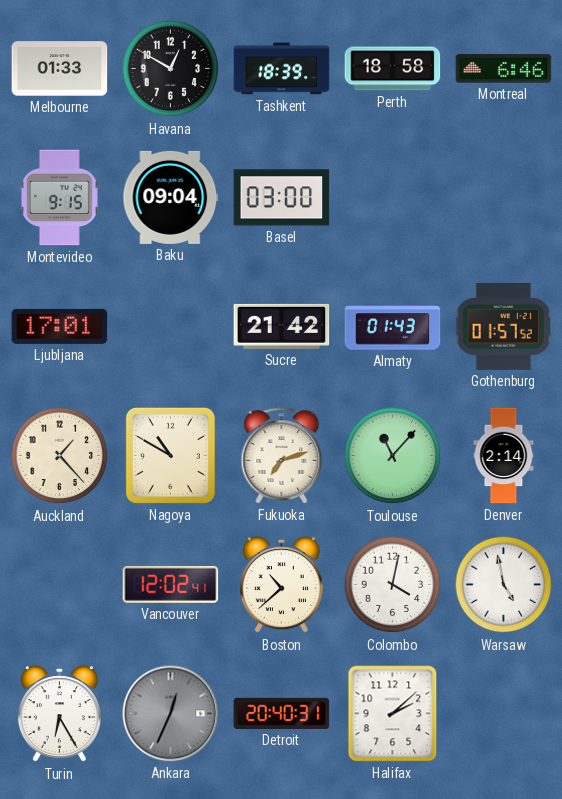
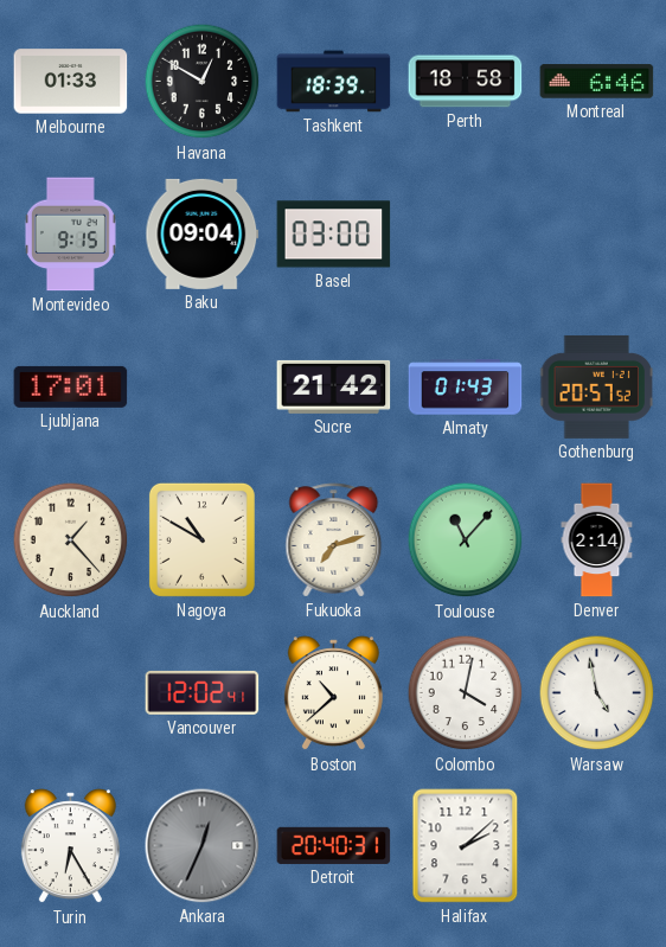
Gothenburg: 01:57 -> 20:57 (596, 386)
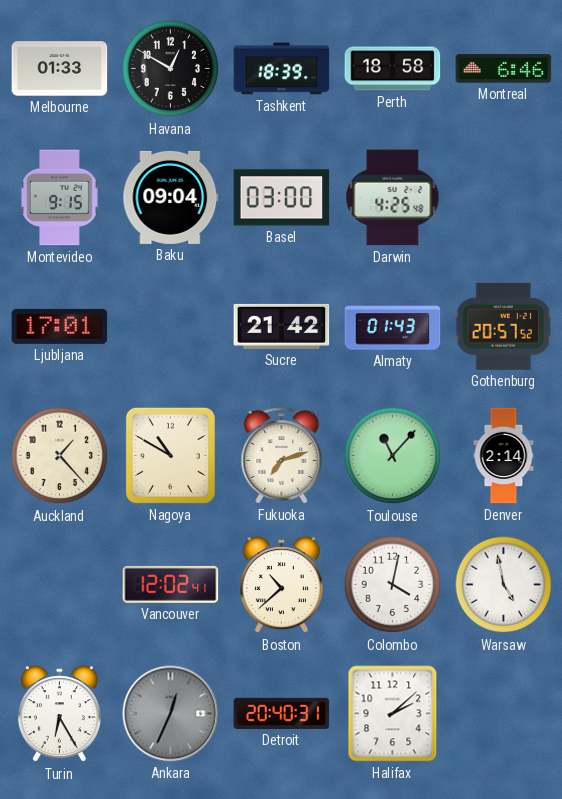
Darwin: none -> 4:25 (393, 198)
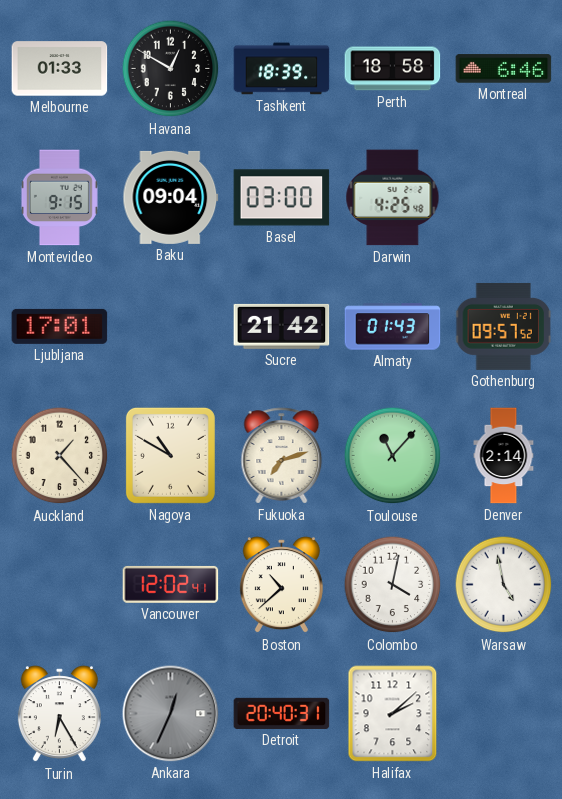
Gothenburg: 20:57 -> 09:57 (503, 326)
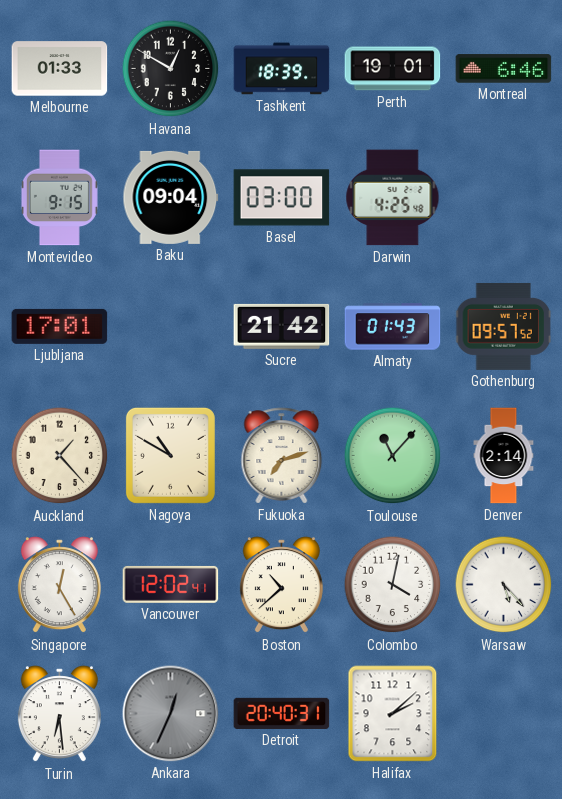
Perth: 18:58 -> 19:01 (393, 69)
Singapore: none -> 12:25 (59, 585)
Warsaw: 4:58 -> 5:23 (504, 585)
Turin: 6:25 -> 6:29 (59, 714)
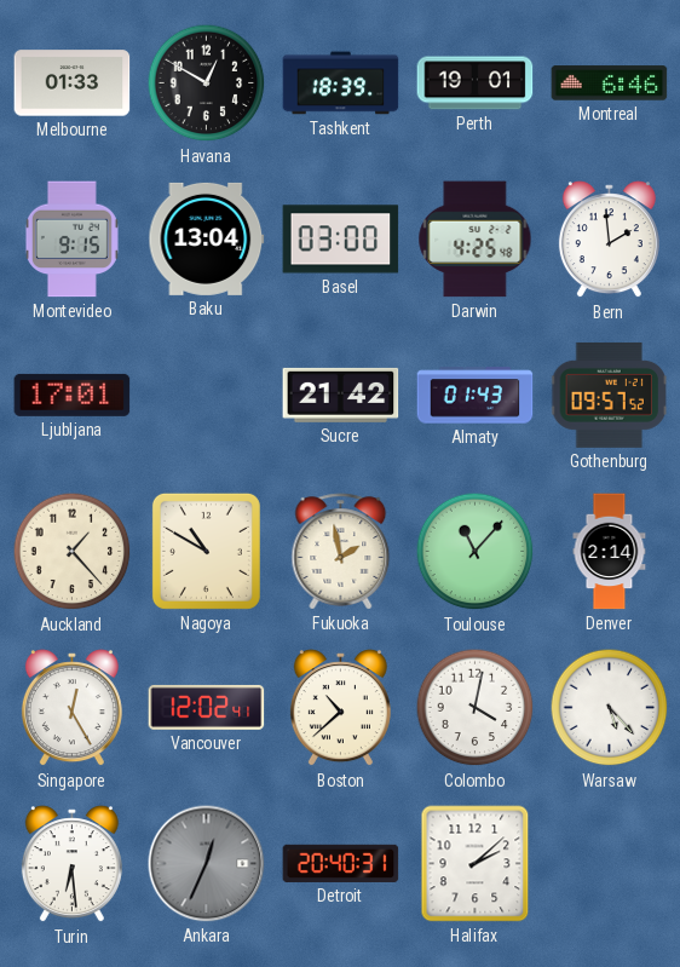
Baku: 09:04 -> 13:04 (207, 238)
Bern: none -> 1:59 (609, 240)
Fukuoka: 7:12 -> 1:58 (341, 552)
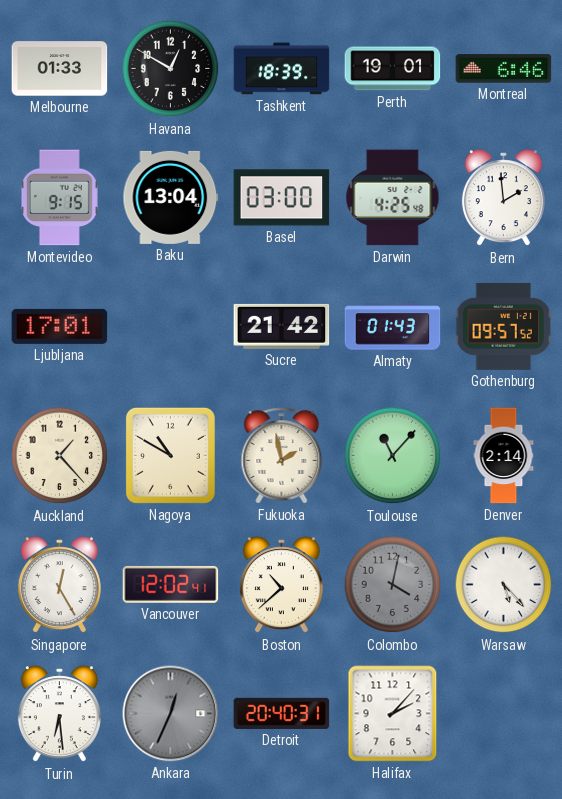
Colombo dial: white -> grey (393, 585)
Halifax: 2:08 -> 2:07 (393, 714)
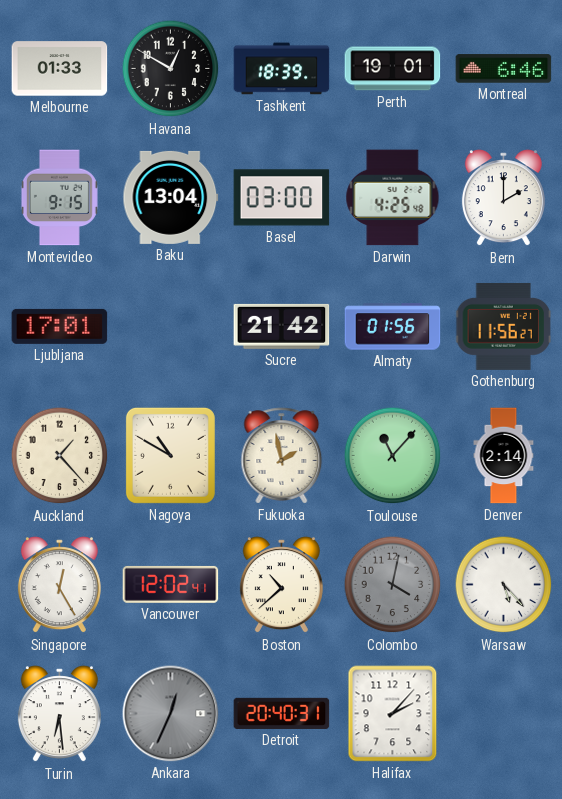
Bern: 1:59 -> 2:00 (503, 198)
Almaty: 01:43 -> 01:56 (393, 327)
Gothenburg: 09:57 -> 11:56 (503, 326)
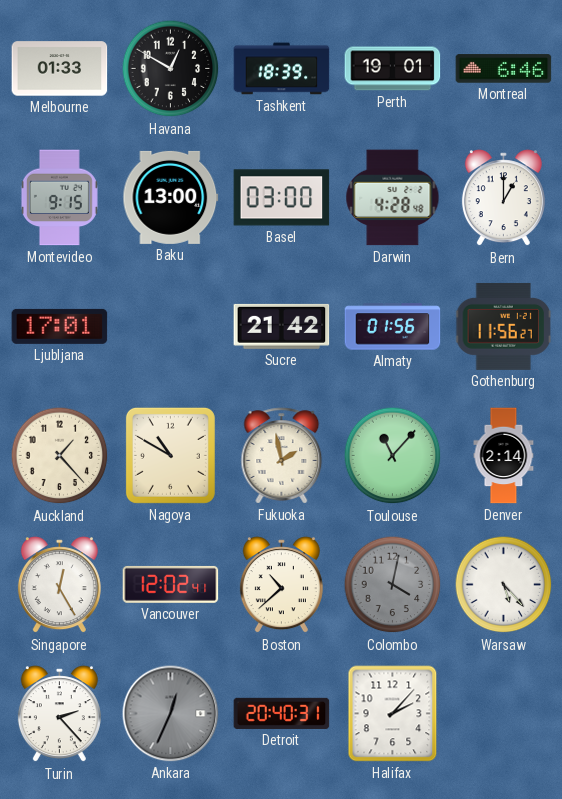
Baku: 13:04 -> 13:00 (171, 197)
Darwin: 4:25 -> 4:28 (393, 198)
Bern: 2:00 -> 1:00 (503, 198)
Turin: 6:29 -> 2:23 (59, 714)
